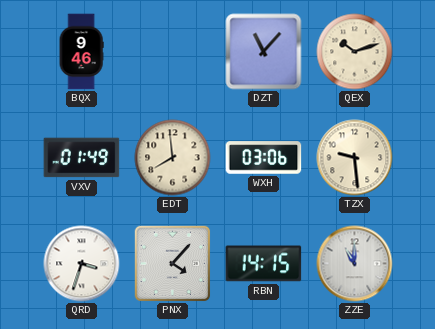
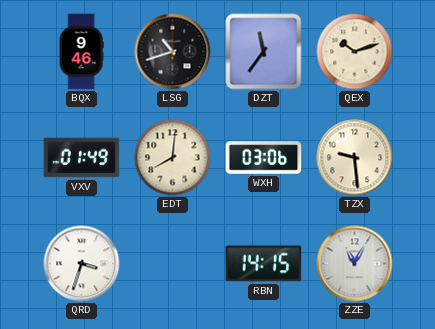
LSG: none -> 10:42 (173, 52)
DZT: 11:07 -> 11:36 (264, 52)
EDT: 7:59 -> 8:01 (173, 158)
PNX: 4:07 -> none (172, 263)
ZZE: 11:00 -> 11:05 (355, 264)
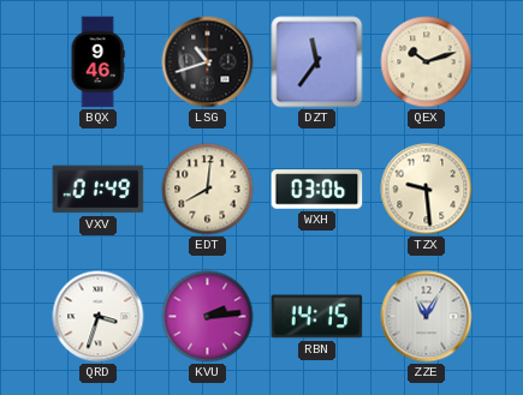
KVU: none -> 2:14 (208, 317)
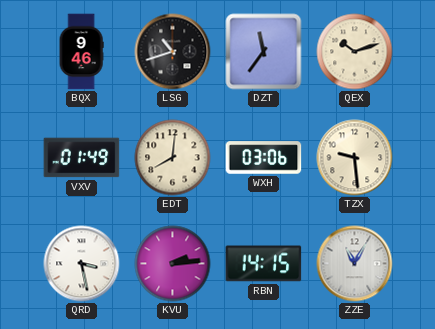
QRD: 3:33 -> 3:28 (82, 264)
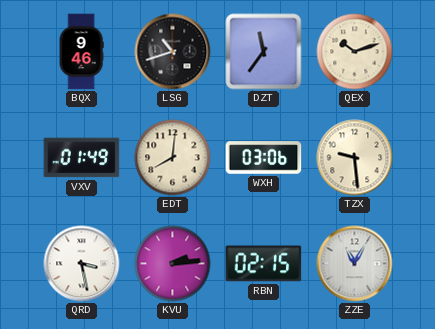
RBN: 14:15 -> 02:15 (264, 264)
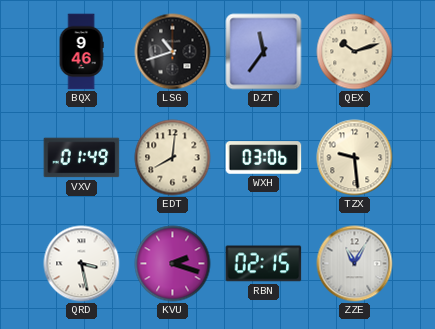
KVU: 2:14 -> 2:18 (173, 264)
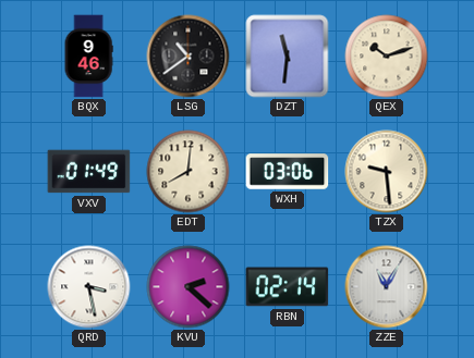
LSG: 10:42 -> 10:39 (189, 57)
DZT: 11:36 -> 11:31 (288, 57)
KVU: 2:18 -> 2:22 (189, 287)
RBN: 02:15 -> 02:14 (288, 287)
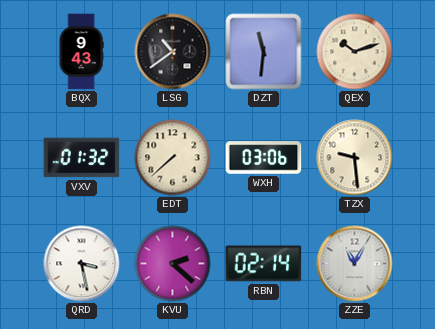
BQX: 9:46 -> 9:43 (81, 52)
VXV: 01:49 -> 01:32 (82, 158)
EDT: 8:01 -> 7:38 (173, 158)
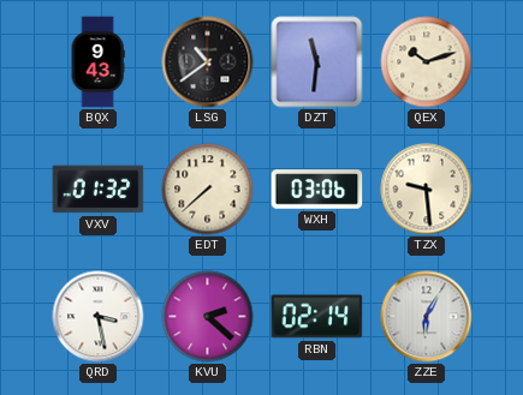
ZZE: 11:05 -> 6:05 (427, 317)
